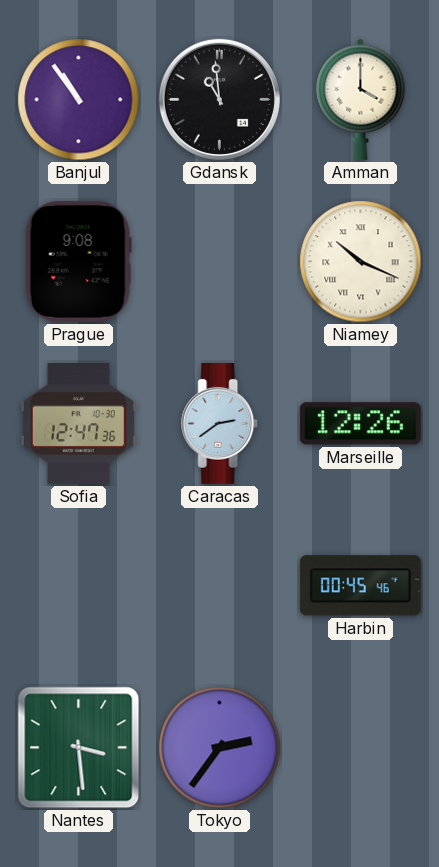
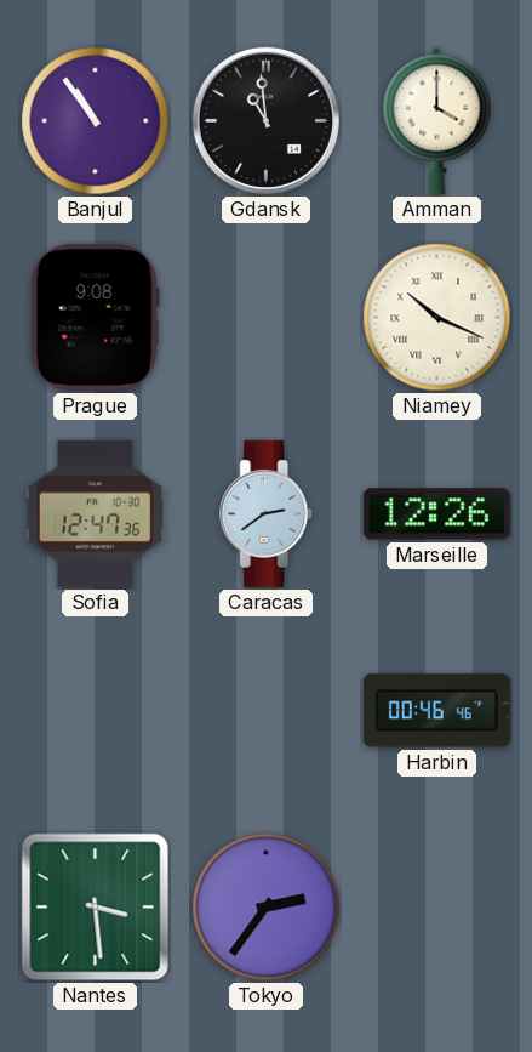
Harbin: 00:45 -> 00:46 (436, 711)
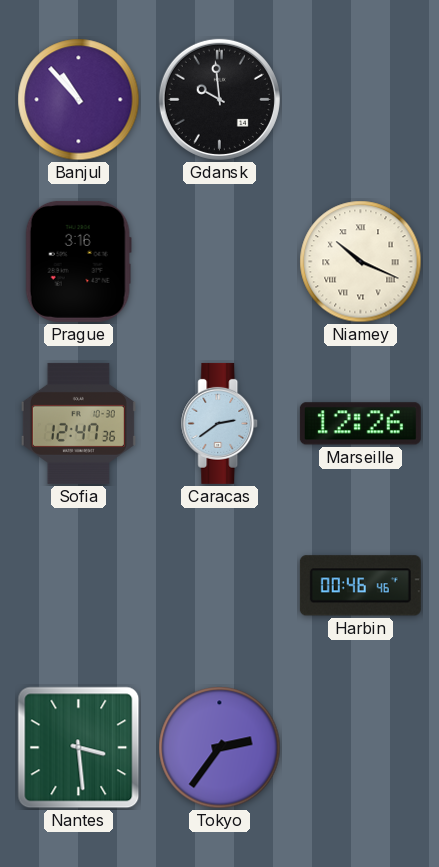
Banjul: 10:54 -> 10:53 (79, 100)
Gdansk: 10:59 -> 9:59 (219, 99)
Amman: 4:00 -> none (437, 120)
Prague: 9:08 -> 3:16 (78, 261)
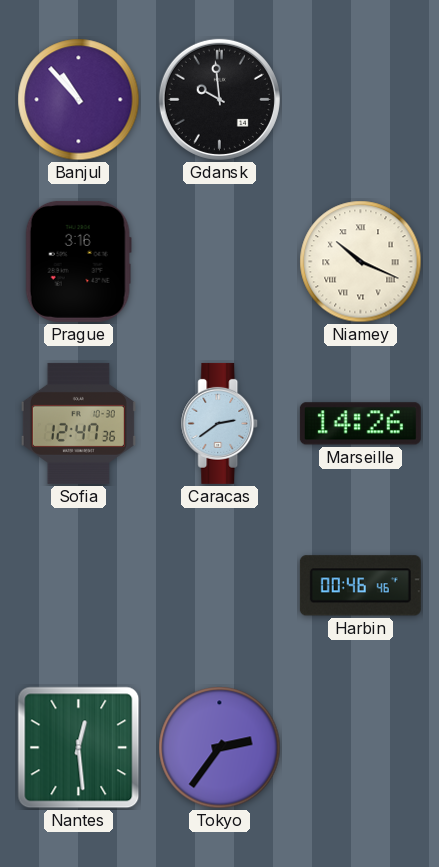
Marseille: 12:26 -> 14:26 (360, 424)
Nantes: 3:29 -> 12:29 (79, 748)
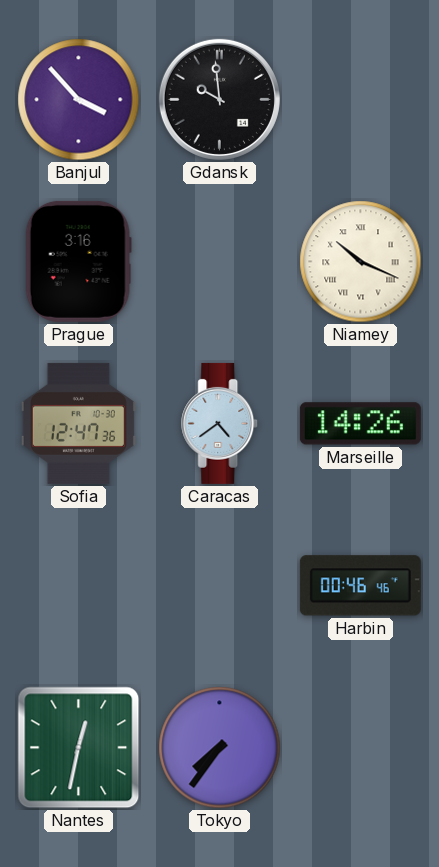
Banjul: 10:53 -> 3:53 (79, 100)
Caracas: 2:39 -> 4:39 (220, 423)
Nantes: 12:29 -> 12:32 (79, 748)
Tokyo: 2:36 -> 7:36 (220, 748)
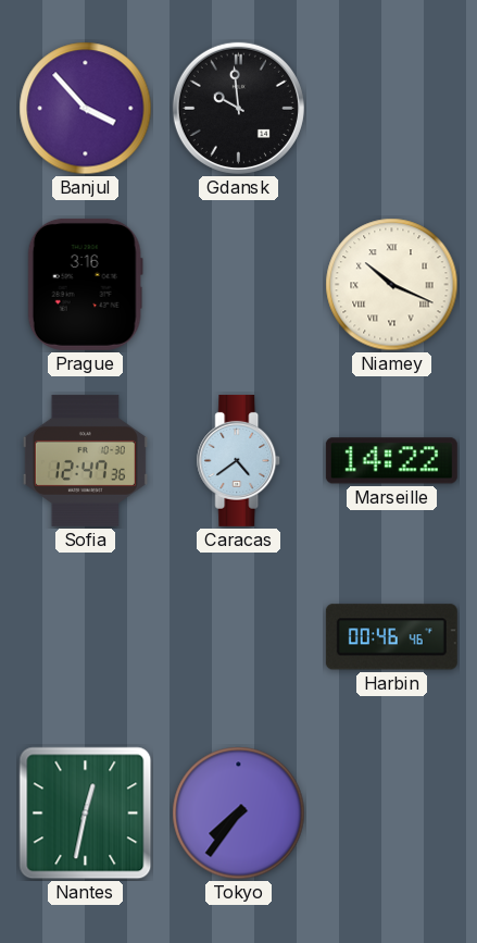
Marseille: 14:26 -> 14:22 (391, 461)
